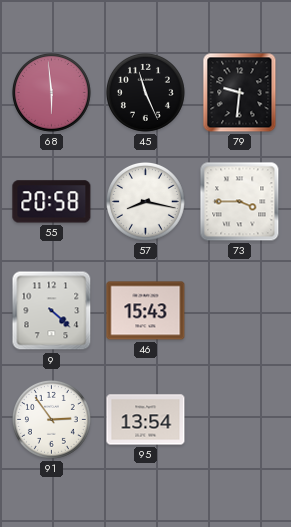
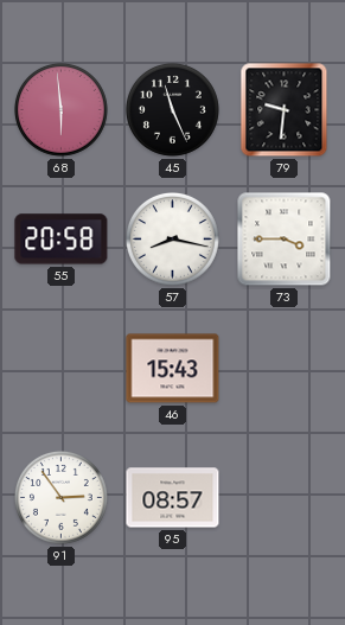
9: 4:22 -> none (52, 311)
95: 13:54 -> 08:57 (173, 498)
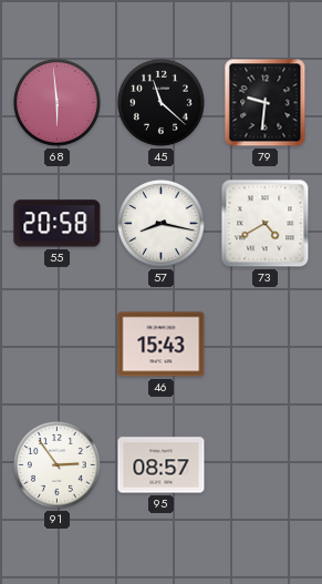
45: 11:26 -> 11:22 (160, 102)
73: 3:45 -> 4:40 (266, 224)
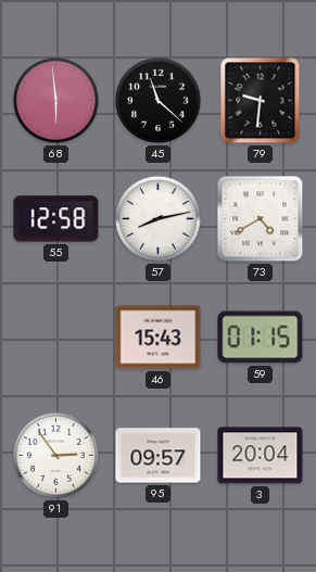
55: 20:58 -> 12:58 (56, 219)
57: 8:17 -> 8:13 (157, 218)
59: none -> 01:15 (261, 338)
95: 08:57 -> 09:57 (159, 456)
3: none -> 20:04 (261, 456)
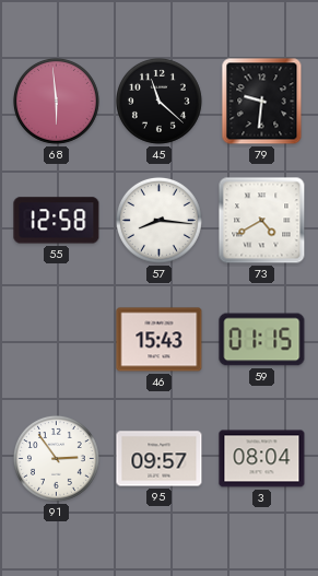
57: 8:13 -> 8:16 (158, 220)
3: 20:04 -> 08:04 (262, 459)
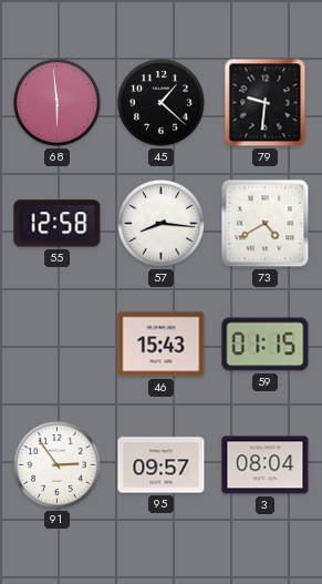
45: 11:22 -> 1:22 (160, 102)
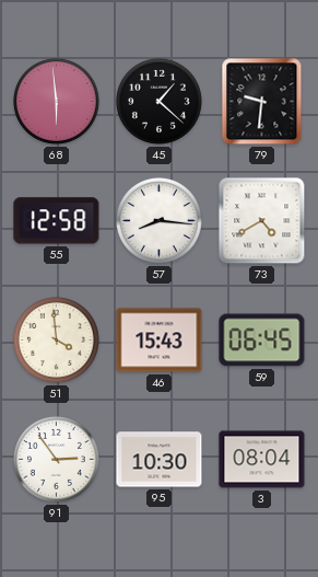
51: none -> 3:59 (56, 339)
59: 01:15 -> 06:45 (262, 341)
95: 09:57 -> 10:30 (160, 460)
